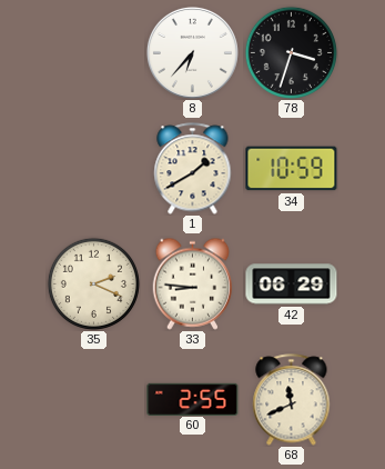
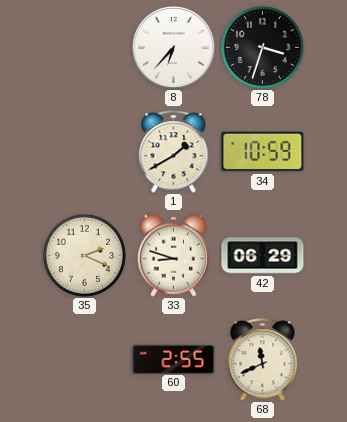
33: 8:46 -> 8:48 (174, 255)
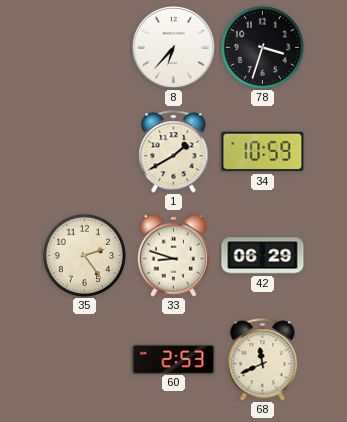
35: 2:19 -> 2:24 (84, 255)
60: 2:55 -> 2:53 (174, 359)
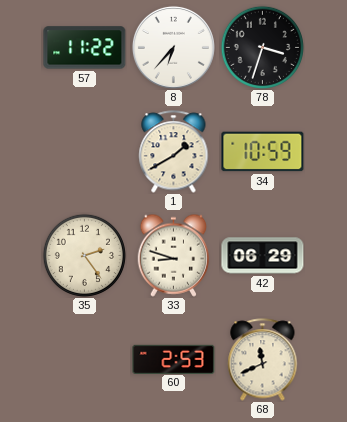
57: none -> 11:22 (85, 48)
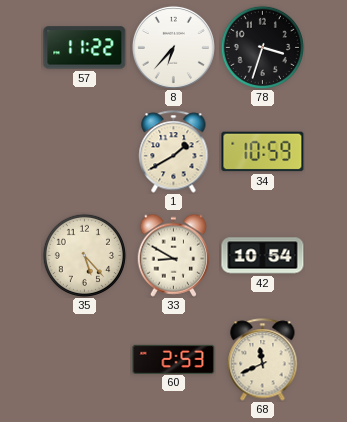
35: 2:24 -> 5:23 (84, 255)
33: 8:48 -> 8:50 (174, 255)
42: 06:29 -> 10:54 (263, 256)
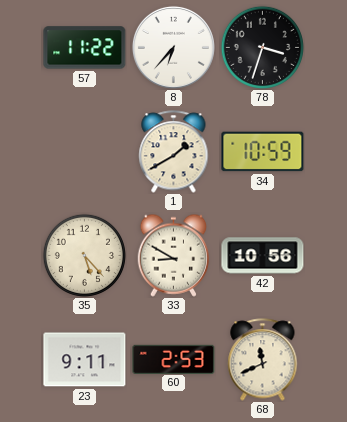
42: 10:54 -> 10:56 (263, 256)
23: none -> 9:11 (85, 360)
